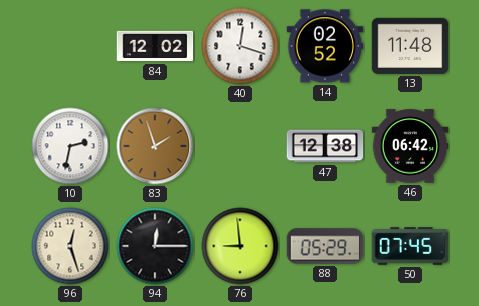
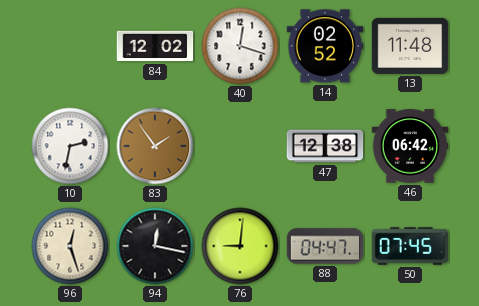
83: 1:57 -> 1:54 (155, 146)
94: 12:15 -> 12:17 (155, 246)
76: 8:59 -> 9:01 (240, 246)
88: 05:29 -> 04:47 (325, 246)
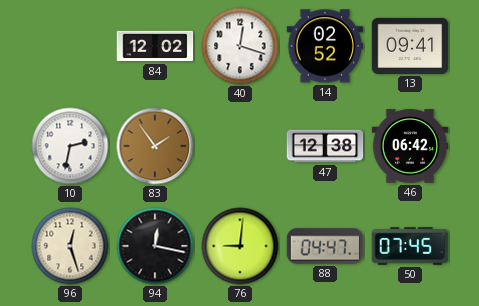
13: 11:48 -> 09:41 (410, 46)
